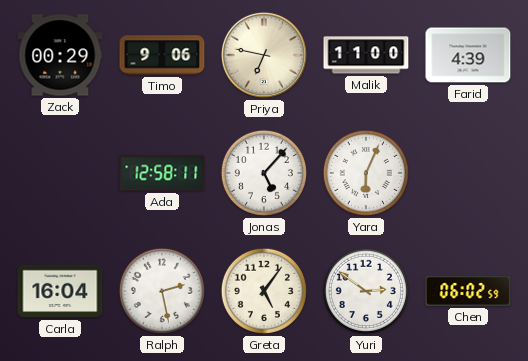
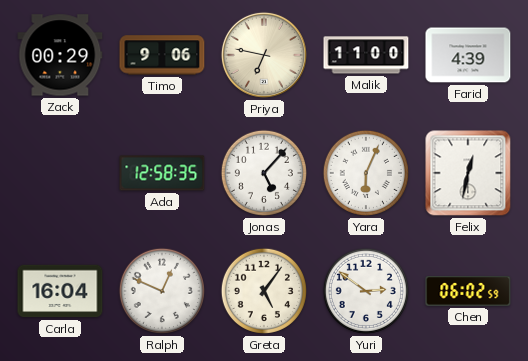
Ada: 12:58:11 -> 12:58:35 (162, 173)
Felix: none -> 12:32 (468, 173)
Ralph: 2:28 -> 12:49 (162, 291)
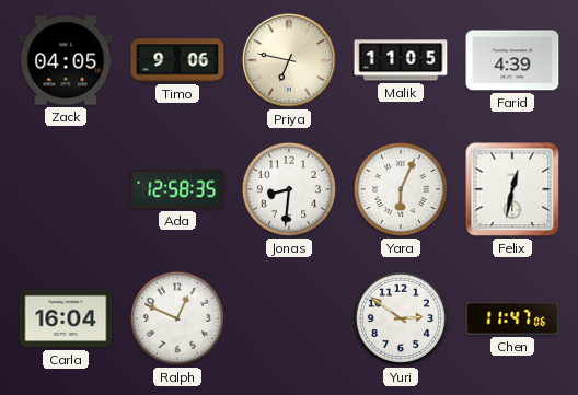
Zack: 00:29 -> 04:05 (66, 60)
Malik: 11:00 -> 11:05 (401, 60)
Jonas: 5:07 -> 8:31 (289, 189)
Greta: 5:06 -> none (264, 291)
Chen: 06:02 -> 11:47 (512, 318)
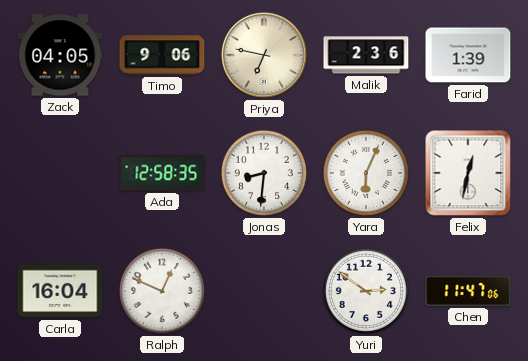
Malik: 11:05 -> 2:36 (366, 55)
Farid: 4:39 -> 1:39 (468, 55)
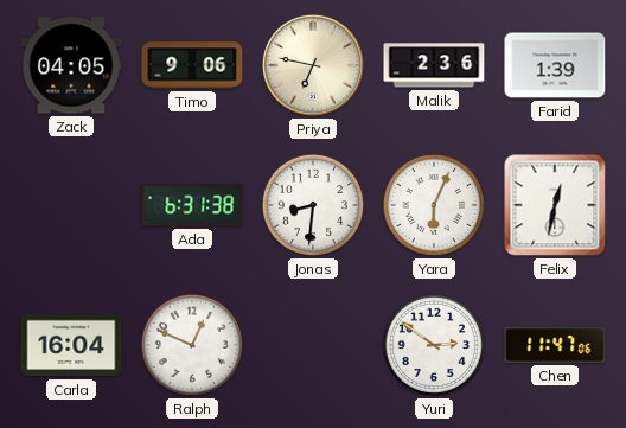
Ada: 12:58 -> 6:31 (192, 205)
